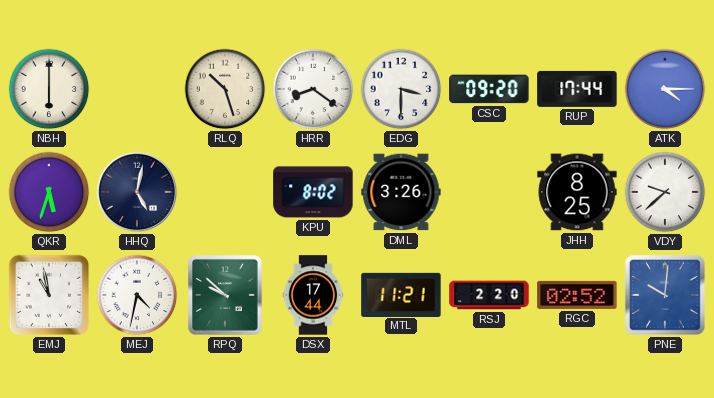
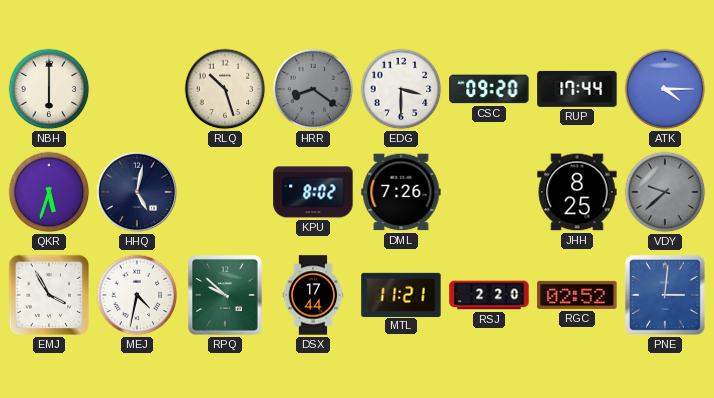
HRR dial: white -> grey (313, 89)
DML: 3:26 -> 7:26 (401, 192)
VDY dial: white -> grey (665, 192)
EMJ: 10:58 -> 3:55 (49, 295)
PNE: 10:01 -> 3:01 (665, 295)
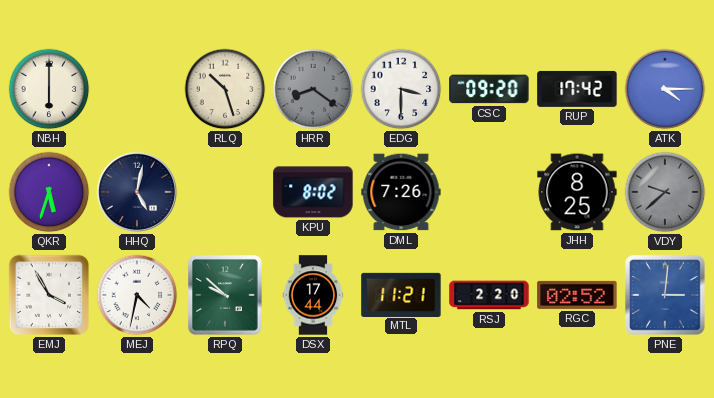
RUP: 17:44 -> 17:42 (577, 89)
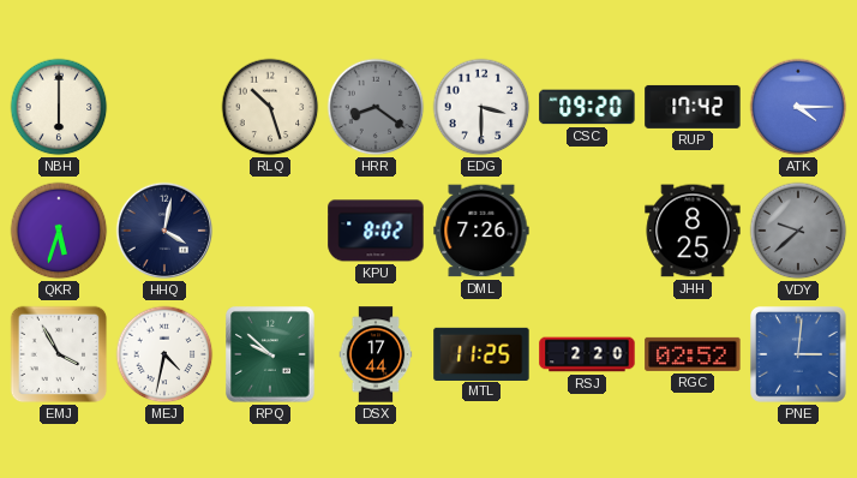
HHQ: 5:02 -> 4:02 (164, 231)
MTL: 11:21 -> 11:25 (481, 353)
